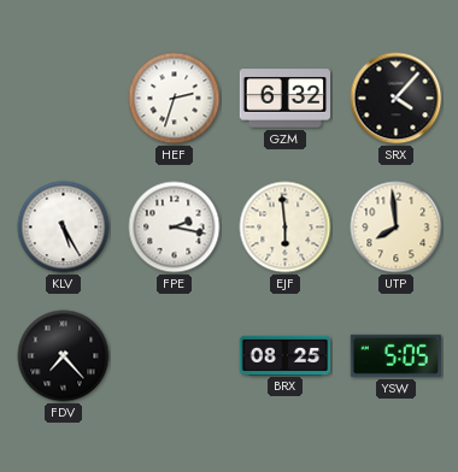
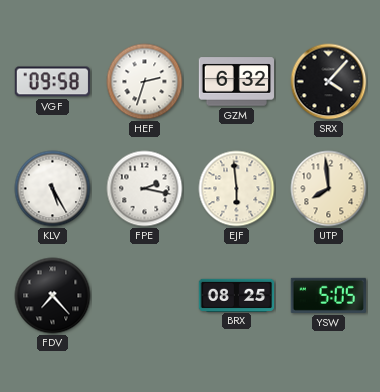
VGF: none -> 09:58 (52, 82)
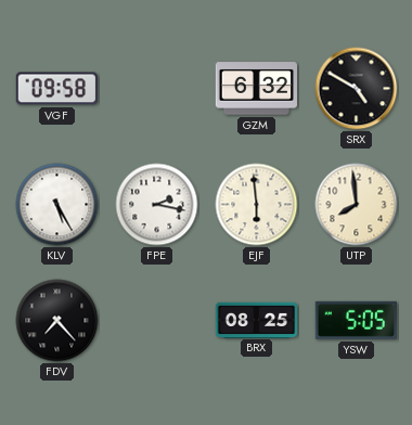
HEF: 2:33 -> none (145, 82)
SRX: 4:07 -> 4:50 (357, 89)
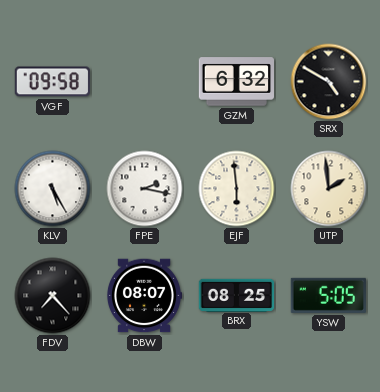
UTP: 7:59 -> 1:59 (329, 189)
DBW: none -> 08:07 (144, 296)
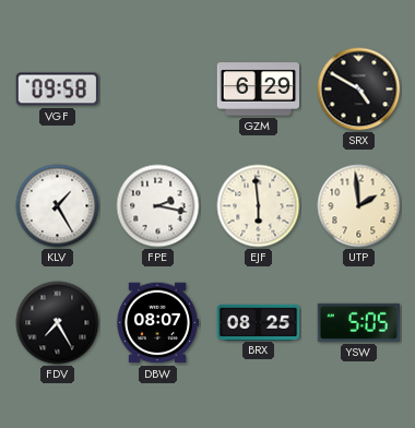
GZM: 6:32 -> 6:29 (259, 90)
KLV: 5:25 -> 1:25 (58, 206)
FDV: 7:23 -> 7:25 (58, 323)
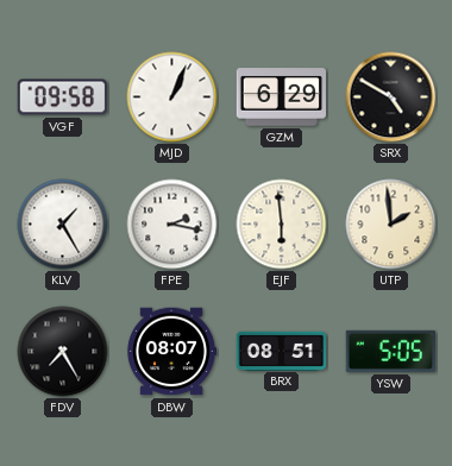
MJD: none -> 1:04 (172, 97)
BRX: 08:25 -> 08:51 (282, 351)
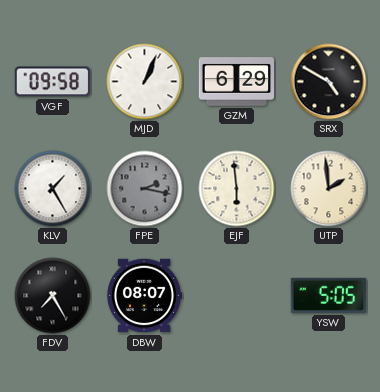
FPE dial: white -> grey (145, 189)
BRX: 08:51 -> none (282, 351)
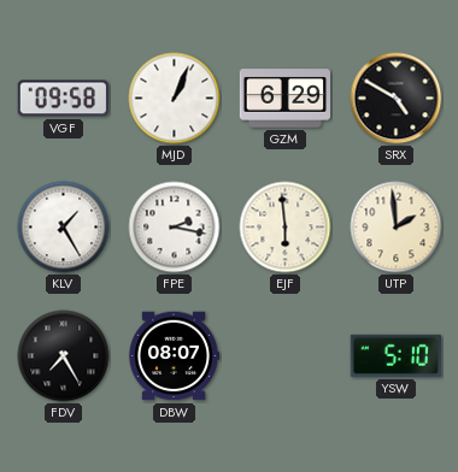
FPE dial: grey -> white (175, 228)
YSW: 5:05 -> 5:10 (395, 355)
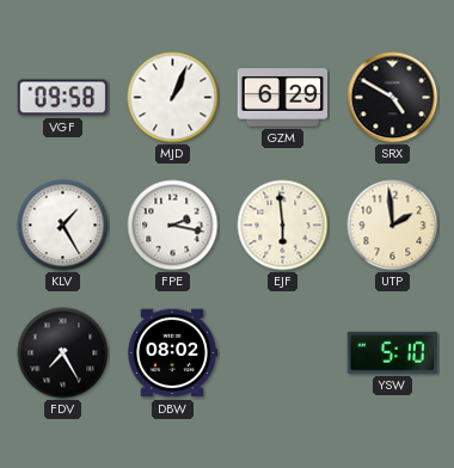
DBW: 08:07 -> 08:02 (172, 353)
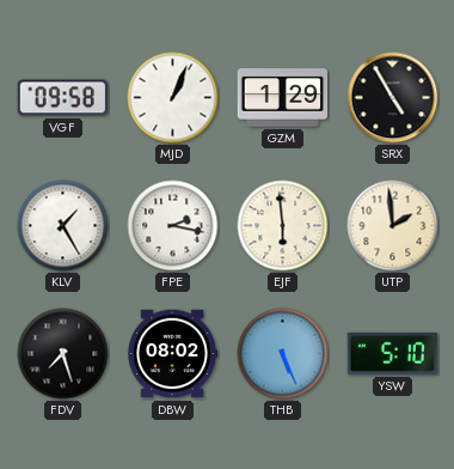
GZM: 6:29 -> 1:29 (283, 98)
SRX: 4:50 -> 4:55 (393, 98)
FDV: 7:25 -> 7:27 (63, 354)
THB: none -> 5:26 (283, 354)
